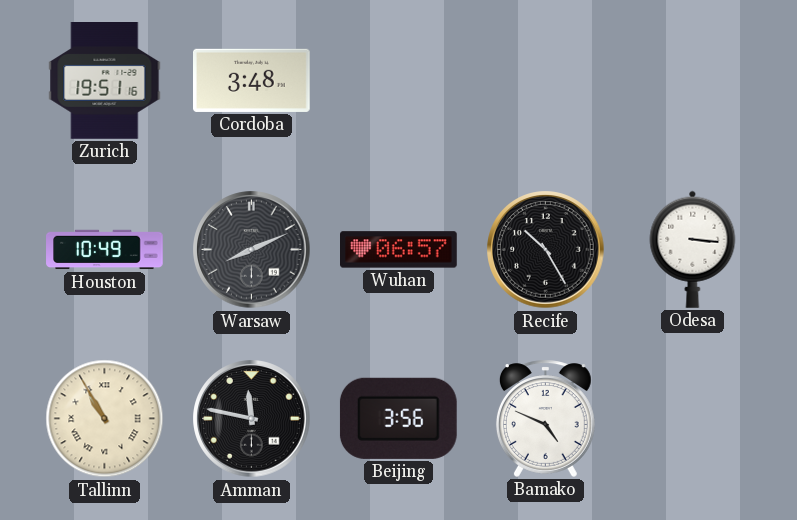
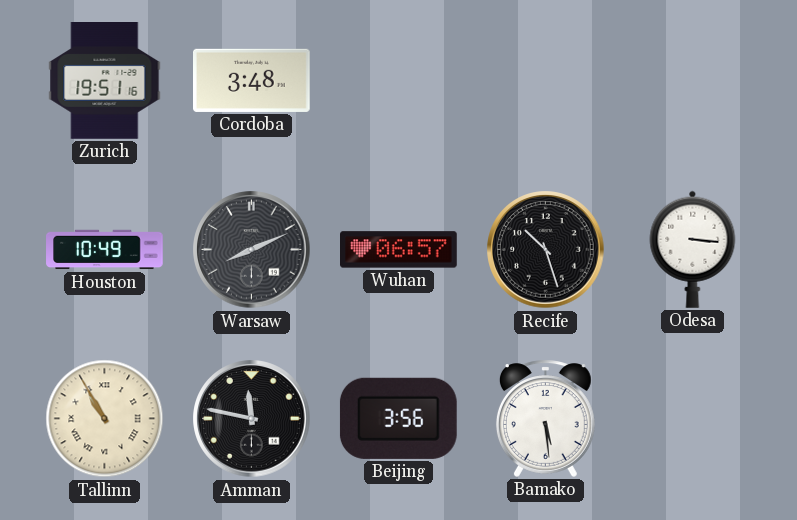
Recife: 10:25 -> 10:27 (546, 250)
Bamako: 4:49 -> 5:29 (545, 418)
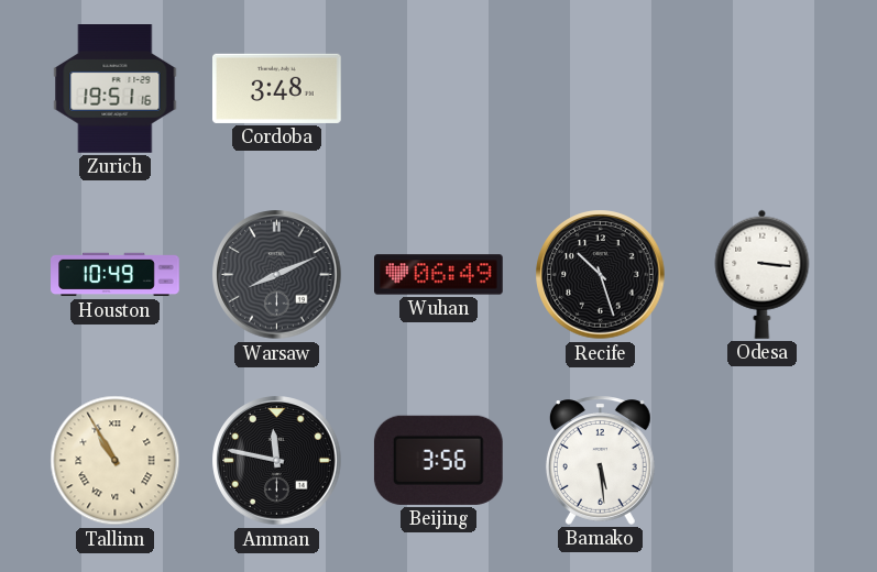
Wuhan: 06:57 -> 06:49 (439, 275)
